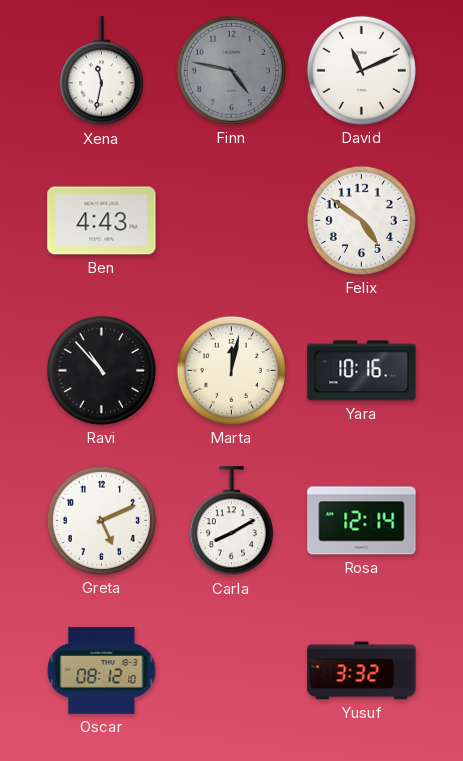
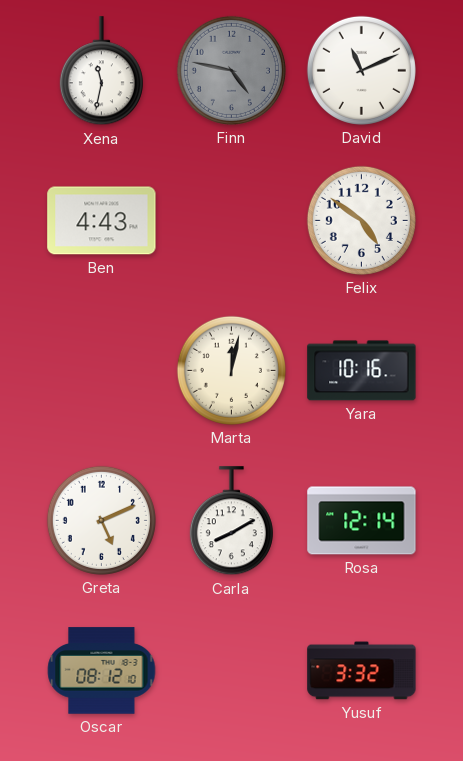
Ravi: 10:53 -> none (101, 370)
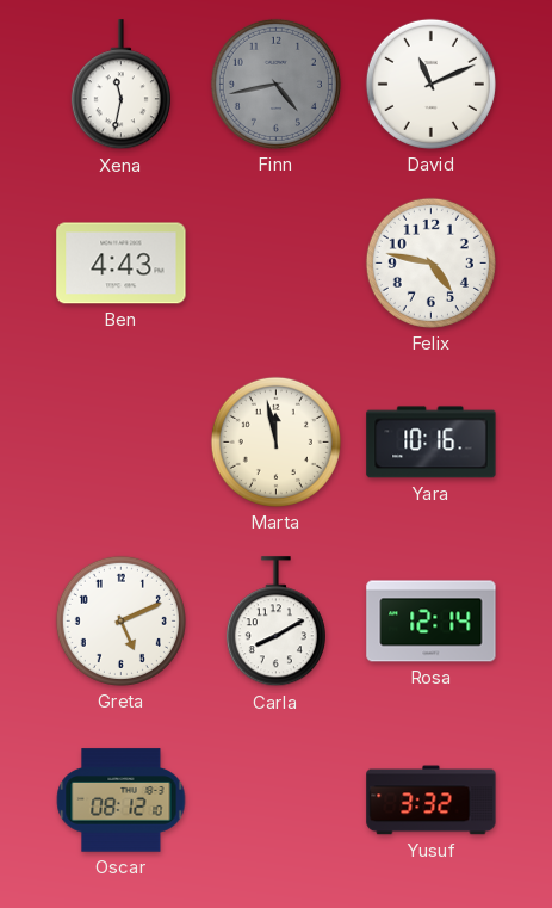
Finn: 4:47 -> 4:43 (275, 84)
Felix: 4:51 -> 4:47 (430, 262)
Marta: 12:02 -> 11:58 (275, 441)
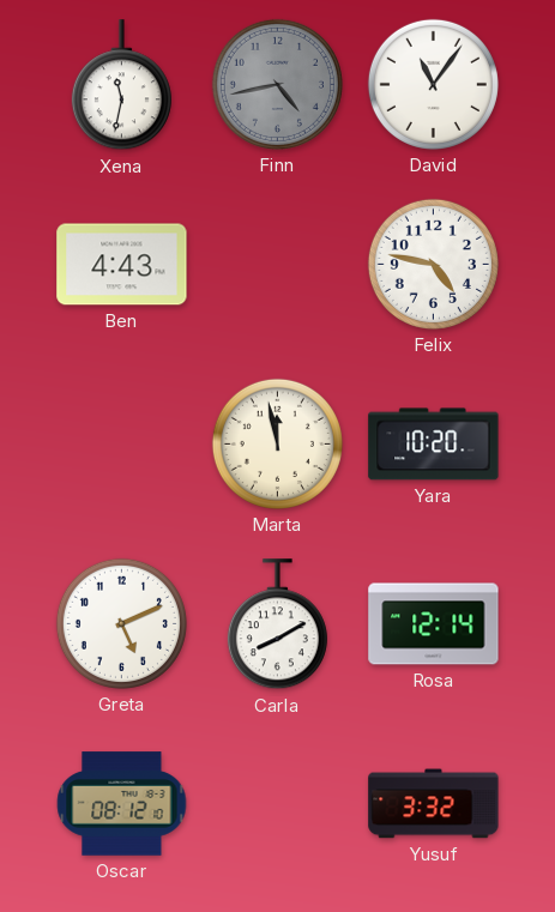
David: 11:11 -> 11:06 (433, 84)
Yara: 10:16 -> 10:20 (434, 445)
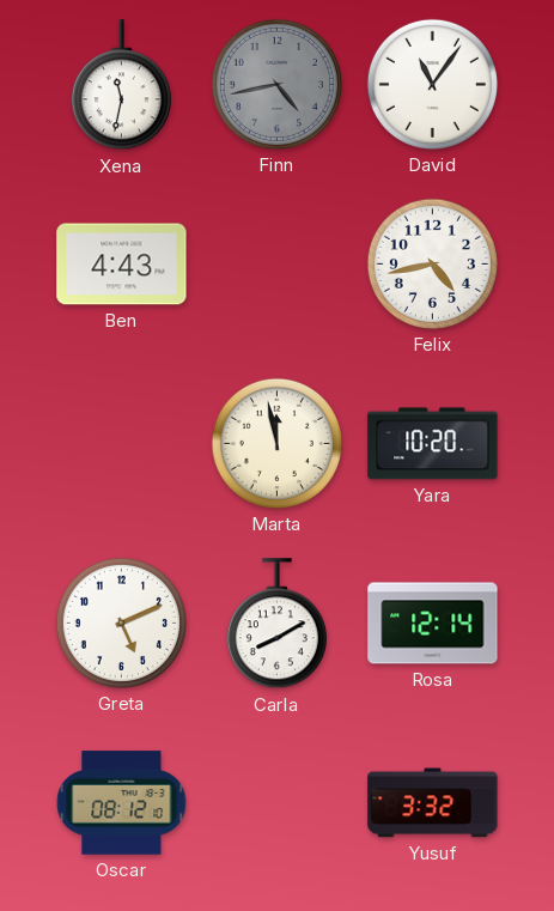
Felix: 4:47 -> 4:43 (432, 263)
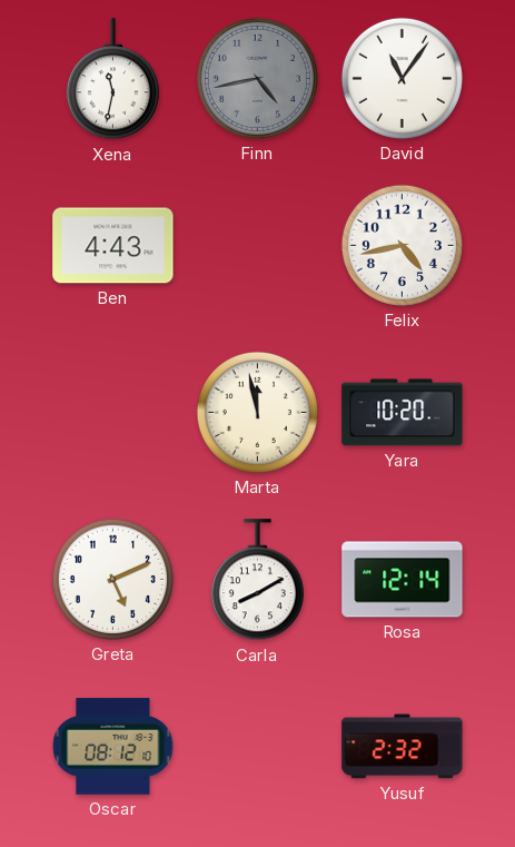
Yusuf: 3:32 -> 2:32 (403, 747)
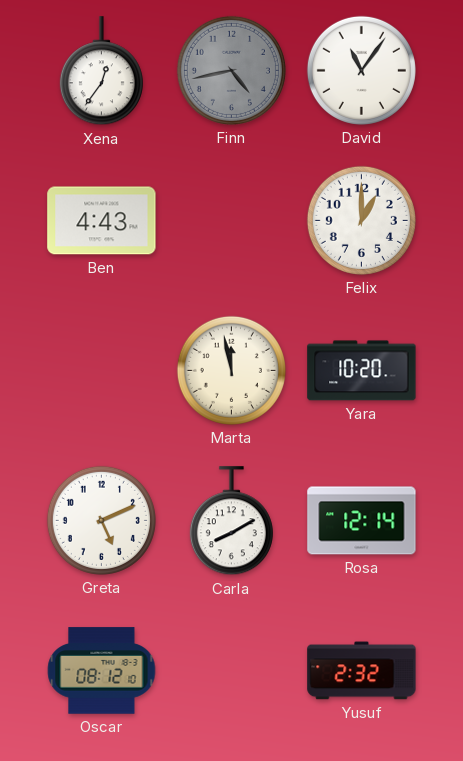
Xena: 11:32 -> 12:36 (101, 71)
Felix: 4:43 -> 1:00 (361, 220)
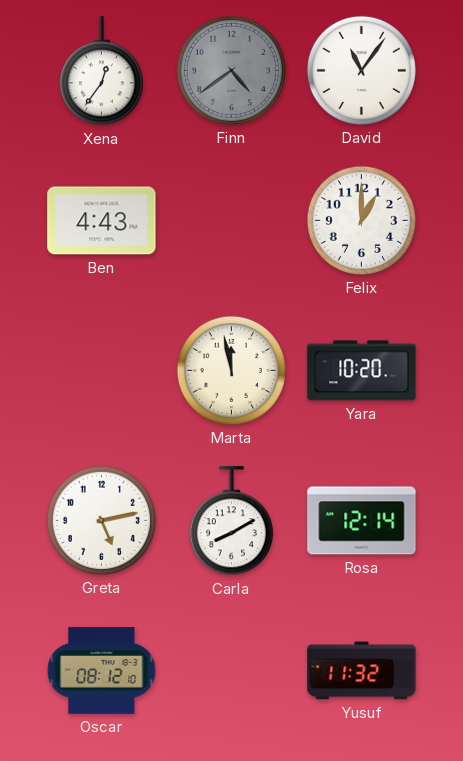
Finn: 4:43 -> 4:39 (231, 70)
Greta: 5:11 -> 5:13 (101, 520)
Yusuf: 2:32 -> 11:32 (362, 671)
